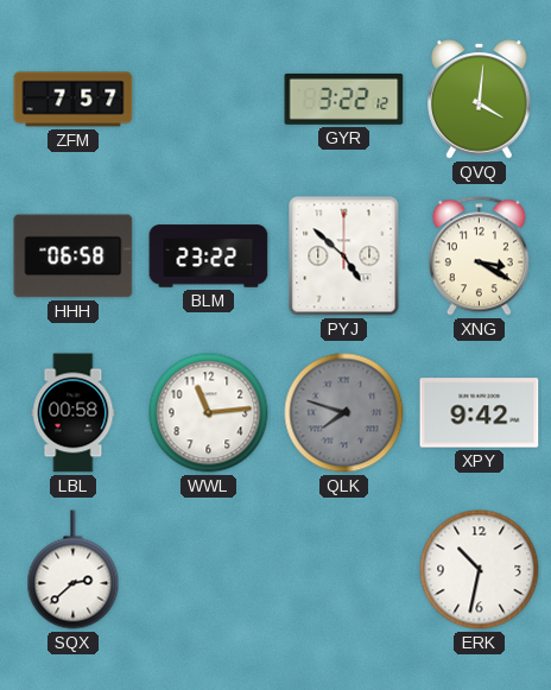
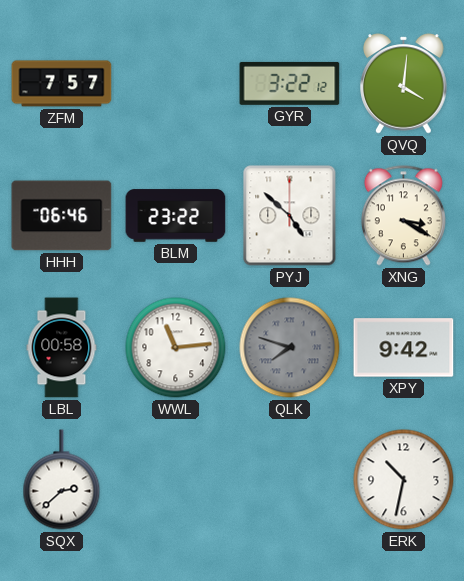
HHH: 06:58 -> 06:46 (62, 216)
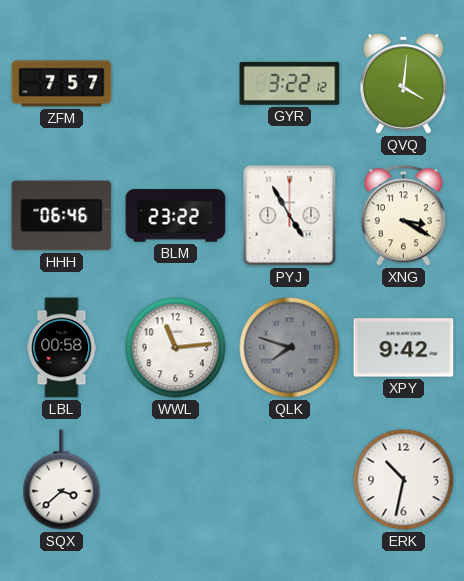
PYJ: 4:52 -> 4:55 (290, 216)
SQX: 2:38 -> 3:38 (62, 480)
